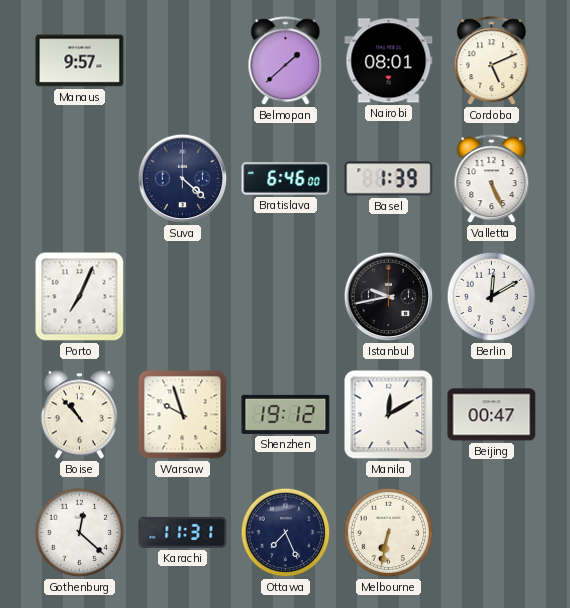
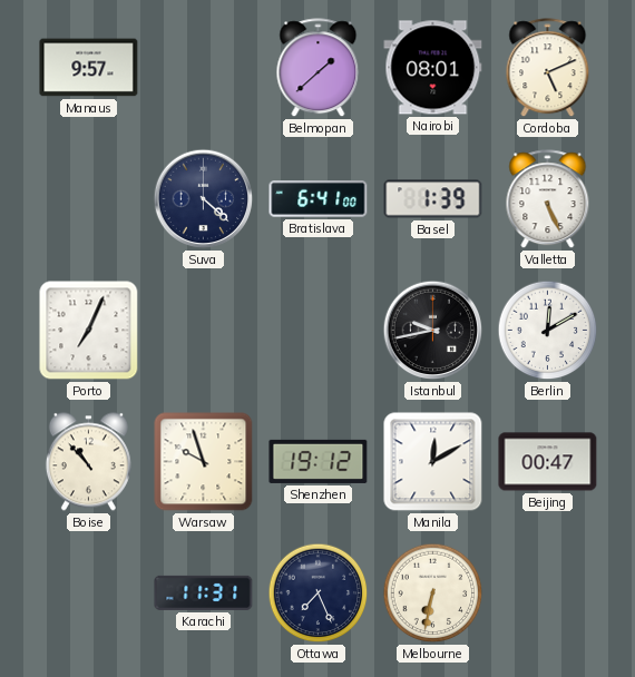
Bratislava: 6:46 -> 6:41 (319, 199)
Gothenburg: 12:22 -> none (80, 533)
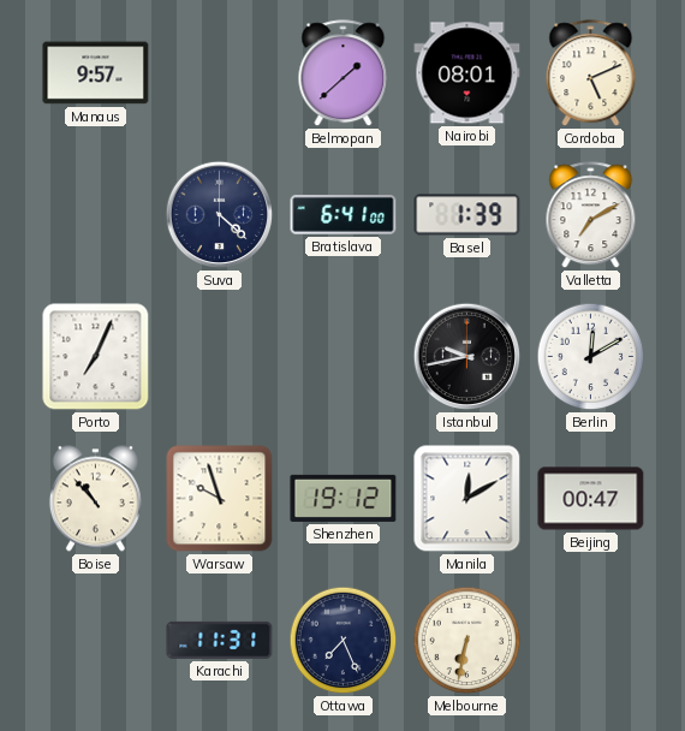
Valletta: 5:26 -> 7:10 (591, 215)
